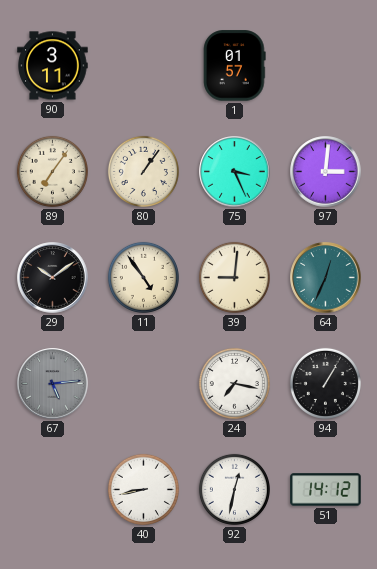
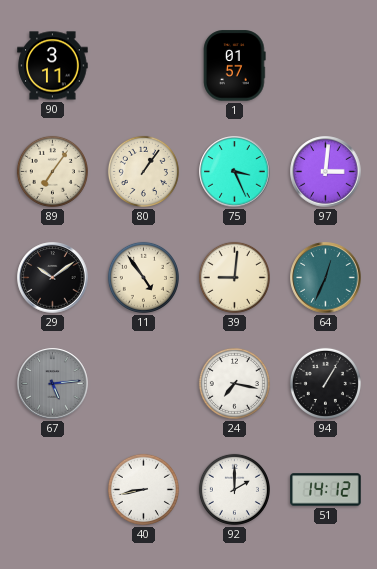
92: 12:32 -> 2:00 (234, 489)
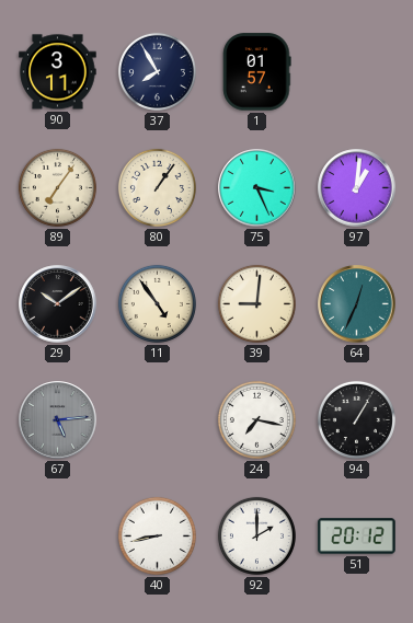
37: none -> 7:55 (157, 71)
97: 3:01 -> 1:01 (357, 188)
51: 14:12 -> 20:12 (357, 537)
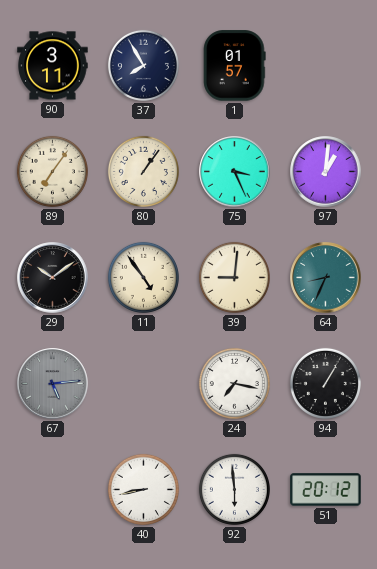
64: 12:34 -> 8:34 (326, 278)
92: 2:00 -> 5:59 (234, 489)
